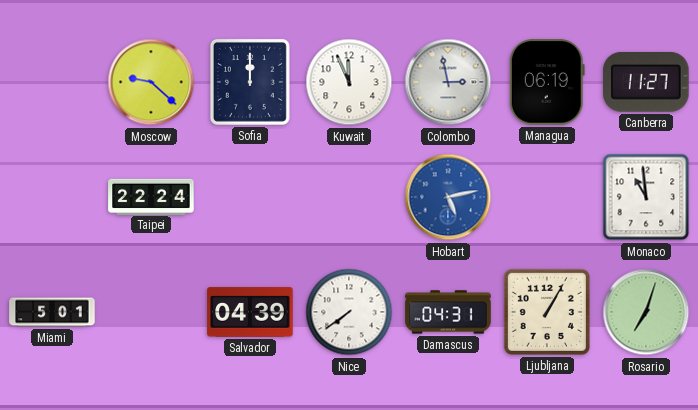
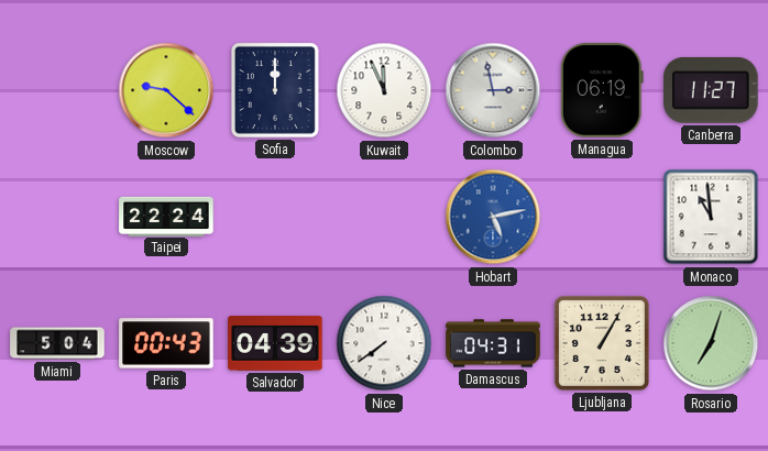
Miami: 5:01 -> 5:04 (57, 343)
Paris: none -> 00:43 (166, 343)
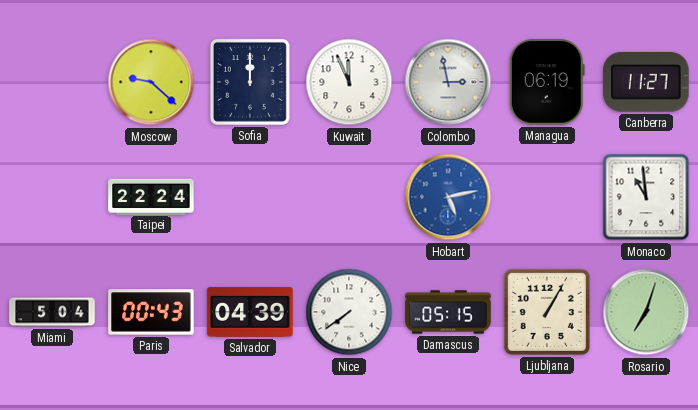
Damascus: 04:31 -> 05:15 (448, 312)
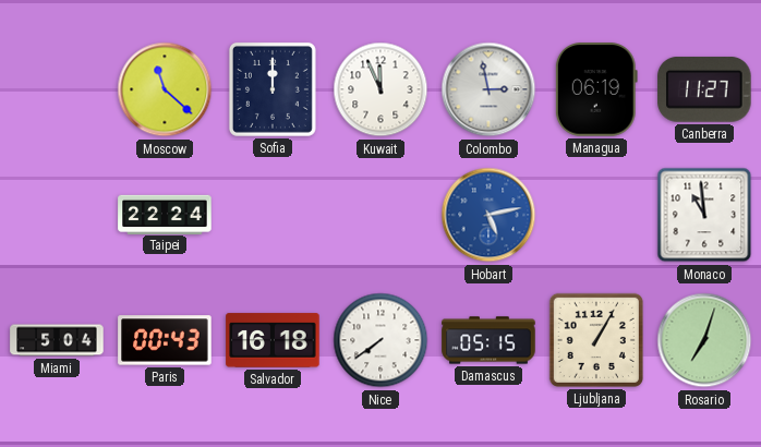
Moscow: 9:22 -> 11:22 (165, 89)
Salvador: 04:39 -> 16:18 (273, 340)
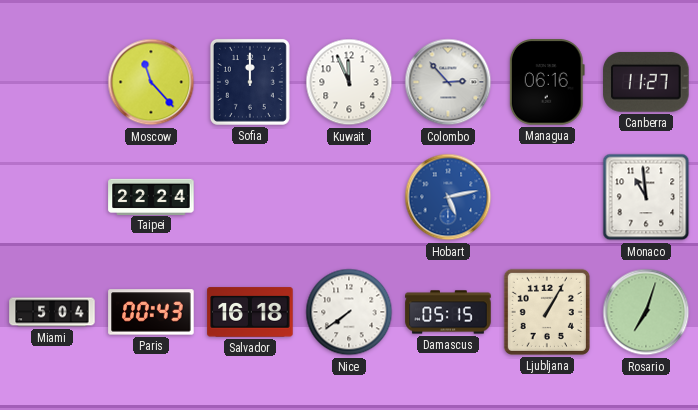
Moscow: 11:22 -> 11:23 (151, 82)
Colombo: 2:58 -> 2:53 (448, 82)
Managua: 06:19 -> 06:16 (547, 82)
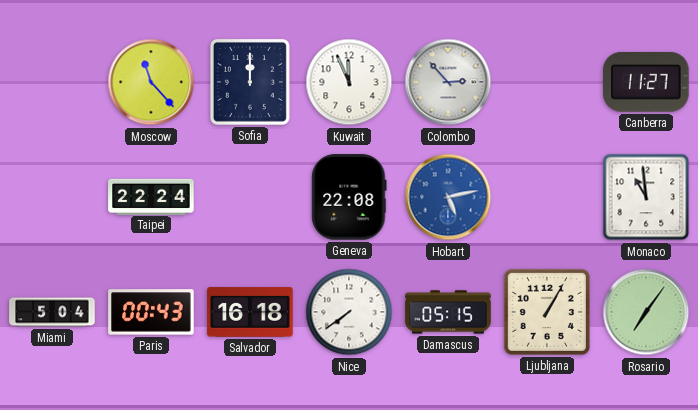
Managua: 06:16 -> none (547, 82)
Geneva: none -> 22:08 (349, 197)
Rosario: 7:03 -> 7:06 (646, 312)
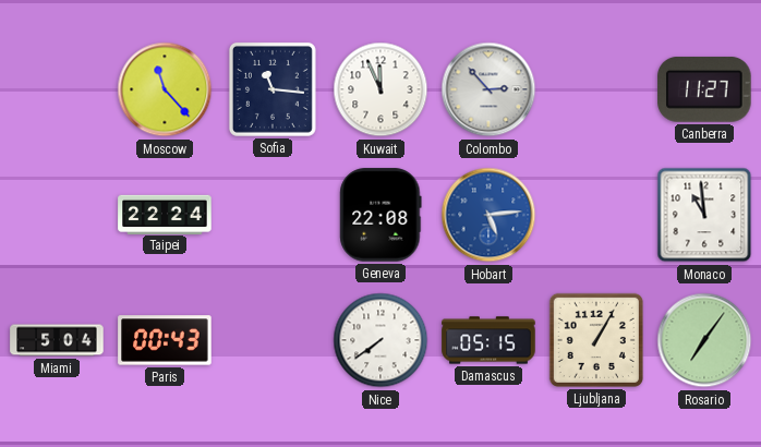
Sofia: 12:00 -> 11:16 (273, 89)
Hobart: 5:13 -> 5:14 (488, 215)
Salvador: 16:18 -> none (250, 312)
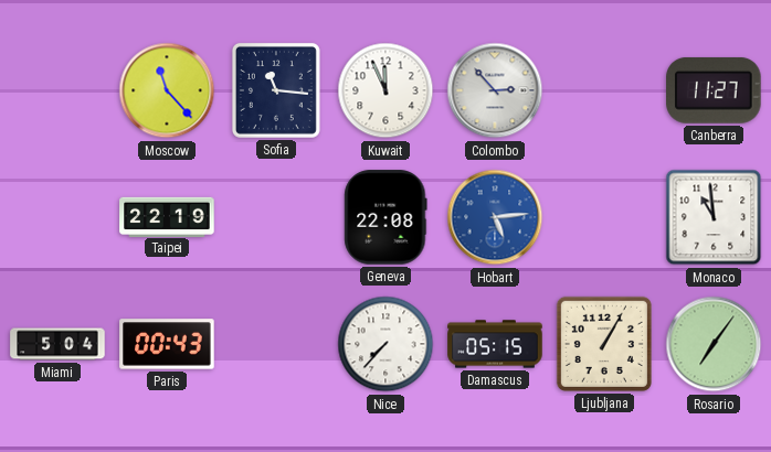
Taipei: 22:24 -> 22:19 (167, 216)
Nice: 7:39 -> 7:37 (385, 344)
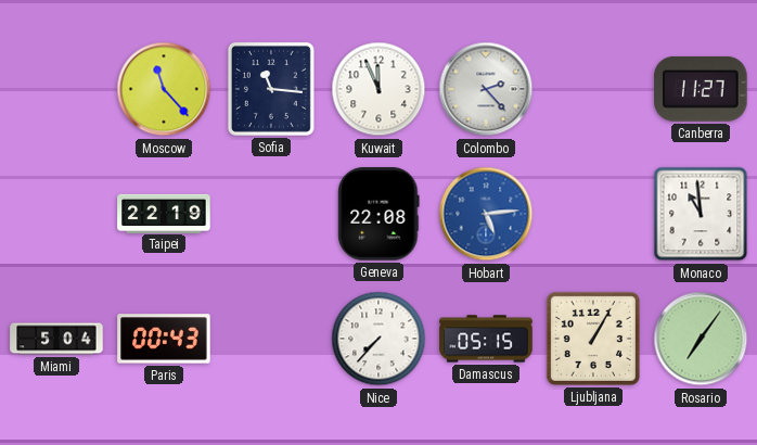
Colombo: 2:53 -> 2:23 (486, 89)
